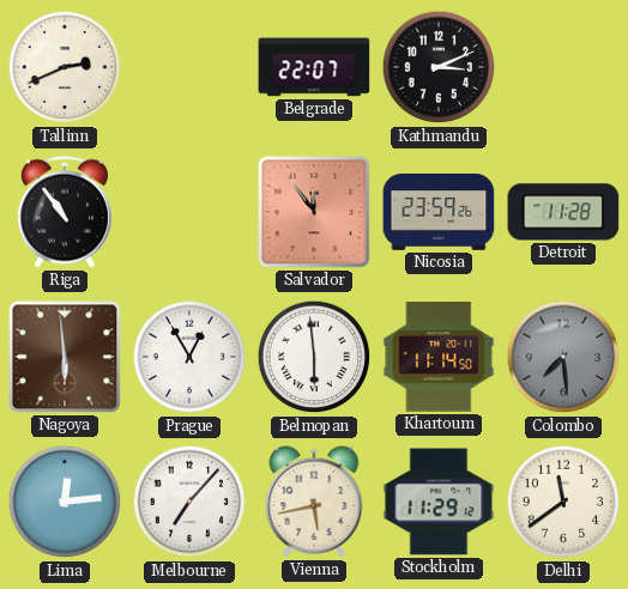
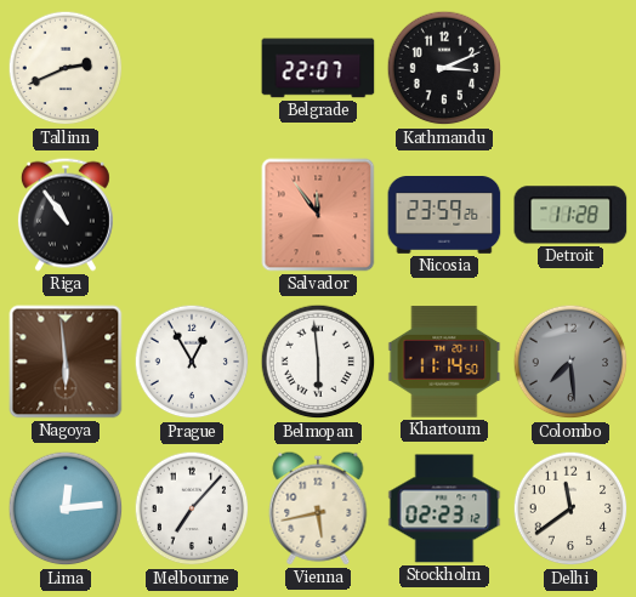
Stockholm: 11:29 -> 02:23 (444, 508)
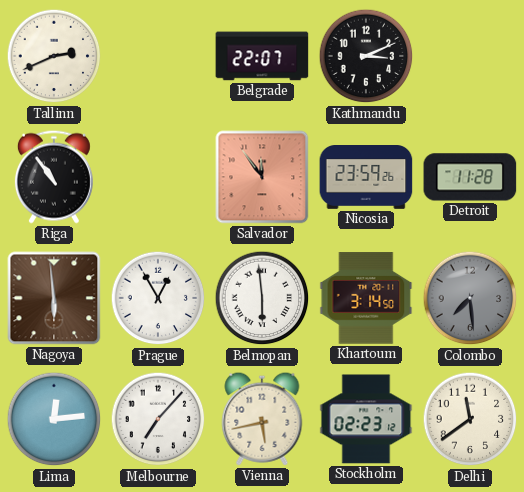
Khartoum: 11:14 -> 3:14 (366, 298)
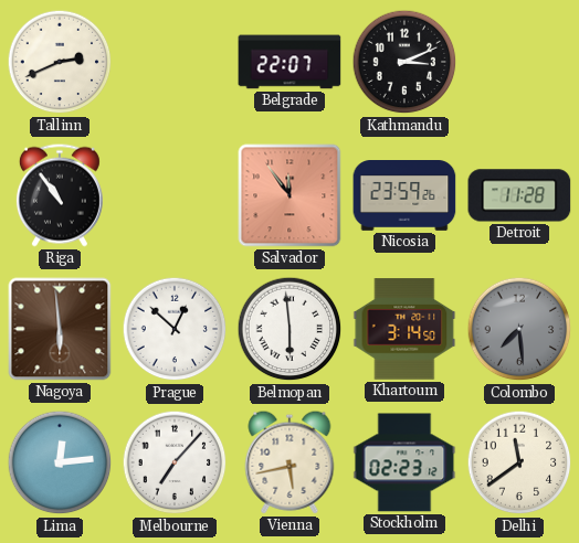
Prague: 12:55 -> 12:52 (175, 329)
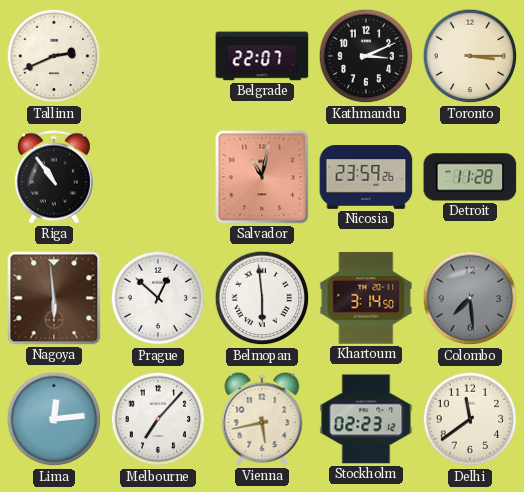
Toronto: none -> 3:15 (470, 56)
Salvador: 11:54 -> 11:02 (262, 177)
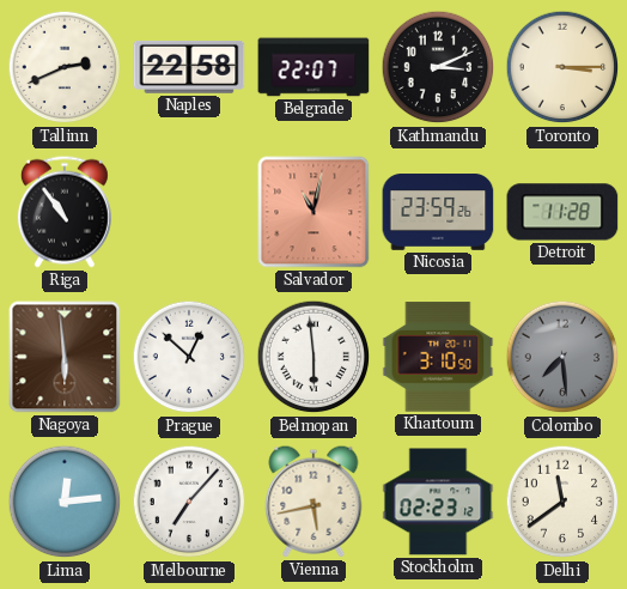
Naples: none -> 22:58 (189, 67)
Khartoum: 3:14 -> 3:10 (438, 357)
